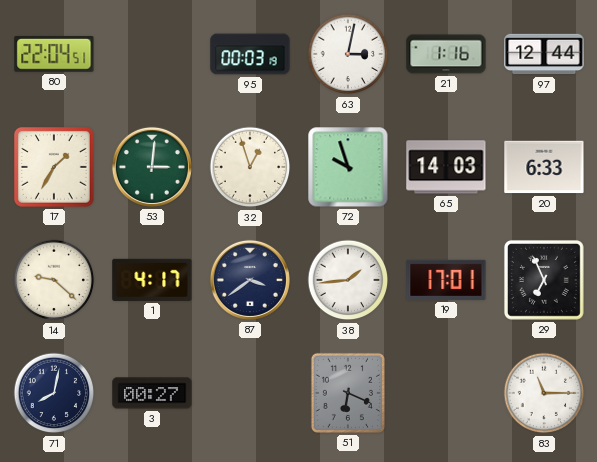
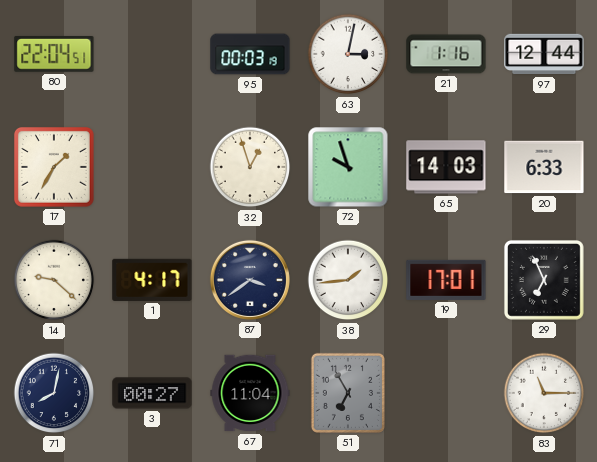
53: 3:01 -> none (152, 167)
67: none -> 11:04 (250, 393)
51: 6:19 -> 6:55 (348, 393)
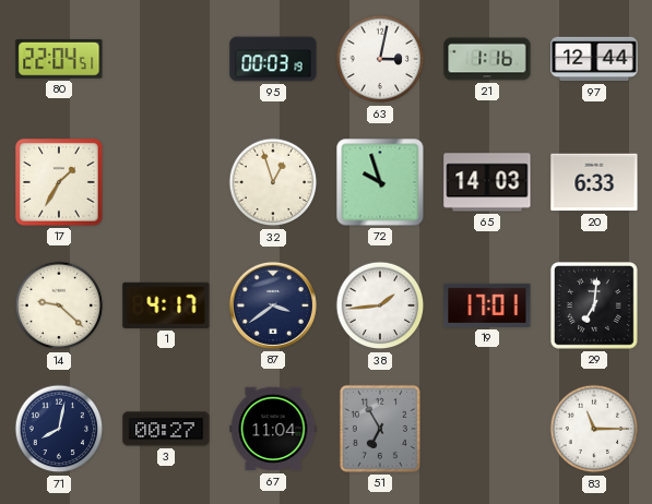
29: 6:56 -> 7:01 (594, 305)
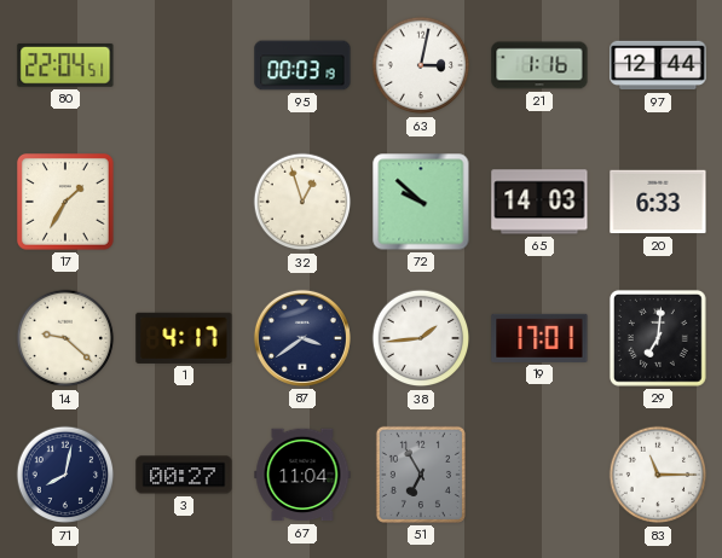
72: 9:57 -> 9:52 (421, 202)
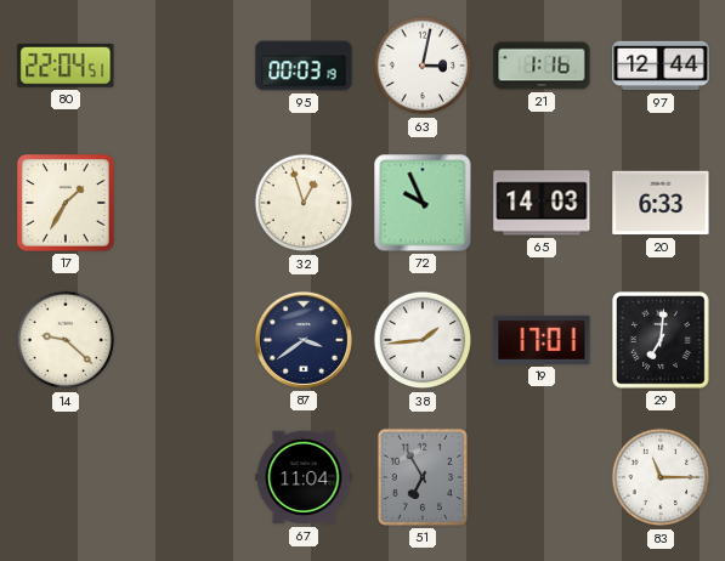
72: 9:52 -> 9:56 (423, 203)
1: 4:17 -> none (184, 338)
71: 8:02 -> none (65, 475)
3: 00:27 -> none (184, 475)
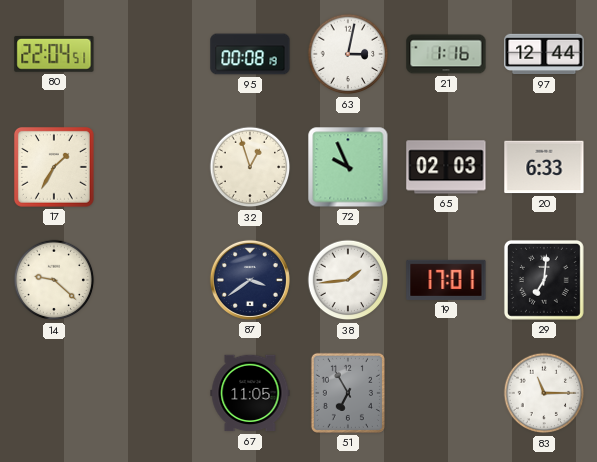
95: 00:03 -> 00:08 (250, 54)
65: 14:03 -> 02:03 (446, 167)
67: 11:04 -> 11:05 (250, 393)
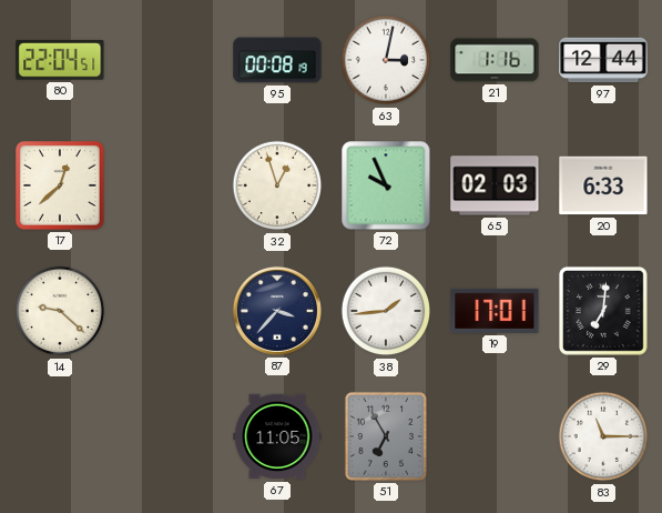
17: 1:35 -> 12:38 (60, 185)
87: 3:39 -> 3:37 (277, 311)
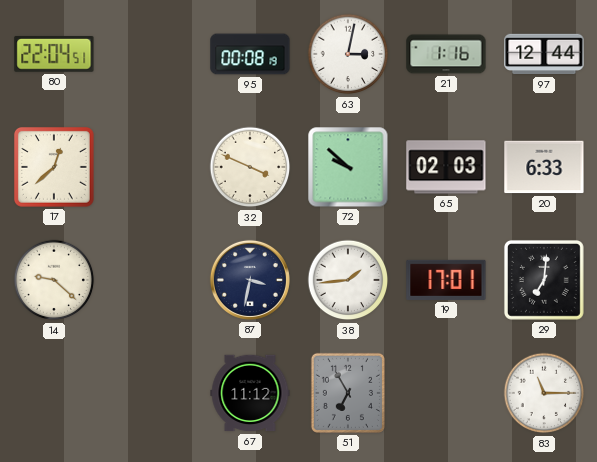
32: 12:57 -> 3:49 (250, 167)
72: 9:56 -> 9:52 (348, 167)
87: 3:37 -> 3:32 (250, 280)
67: 11:05 -> 11:12 (250, 393)
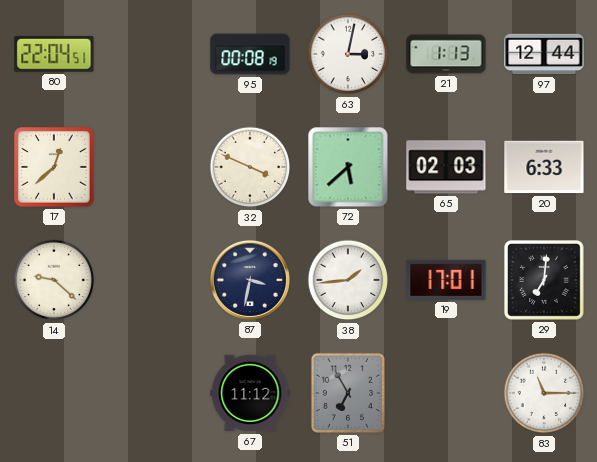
21: 1:16 -> 1:13 (446, 54)
72: 9:52 -> 5:38 (348, 167)
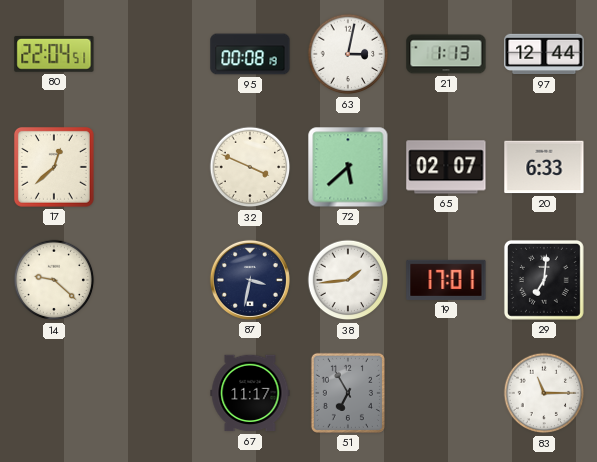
65: 02:03 -> 02:07 (446, 167)
67: 11:12 -> 11:17 (250, 393)
